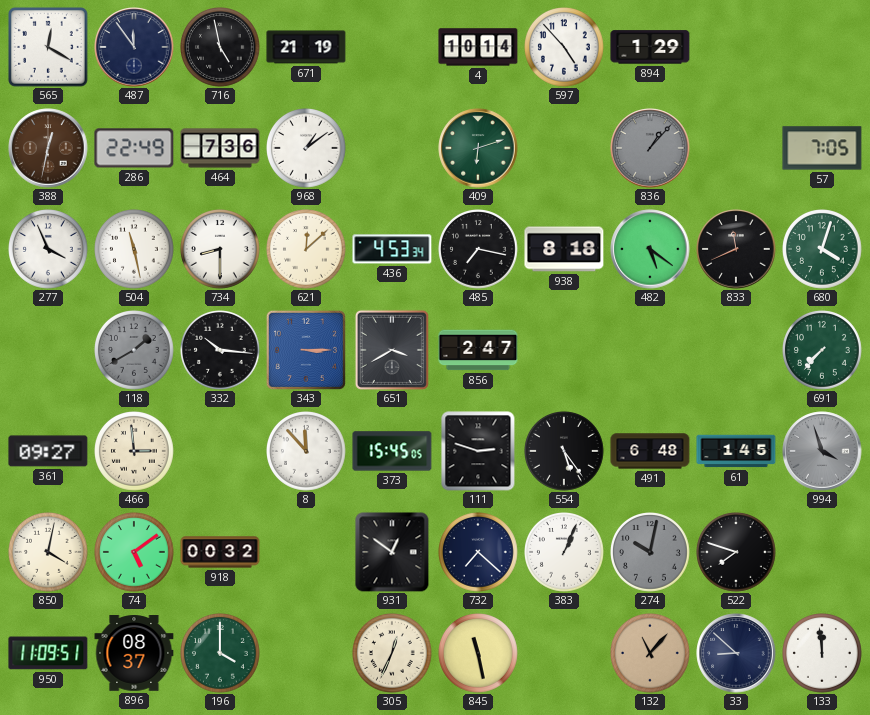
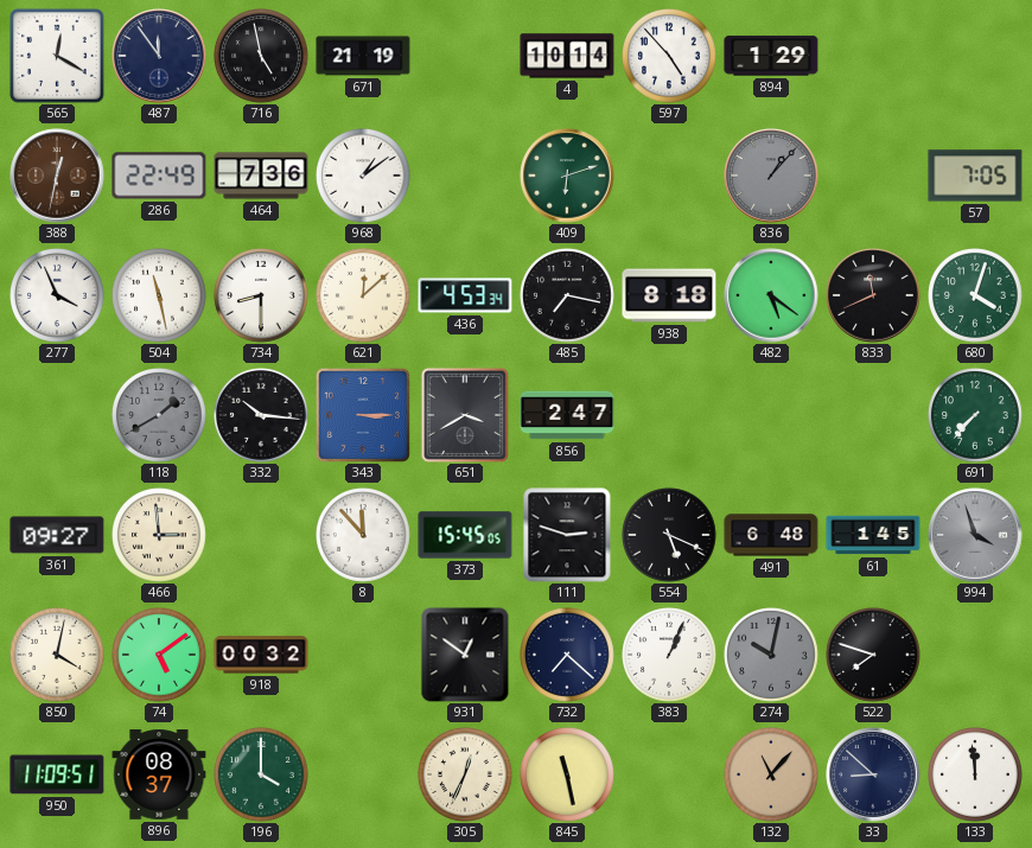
554: 5:24 -> 5:19 (670, 536)
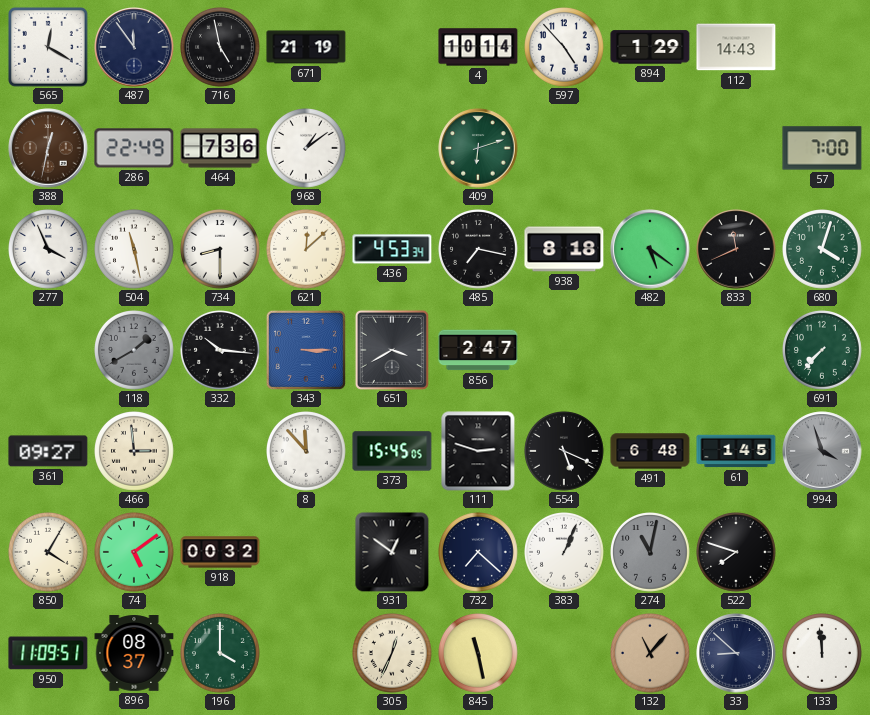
112: none -> 14:43 (736, 47)
836: 1:07 -> none (771, 176)
57: 7:05 -> 7:00 (822, 148)
850: 4:02 -> 4:05 (49, 553)
274: 10:02 -> 11:02 (651, 553)
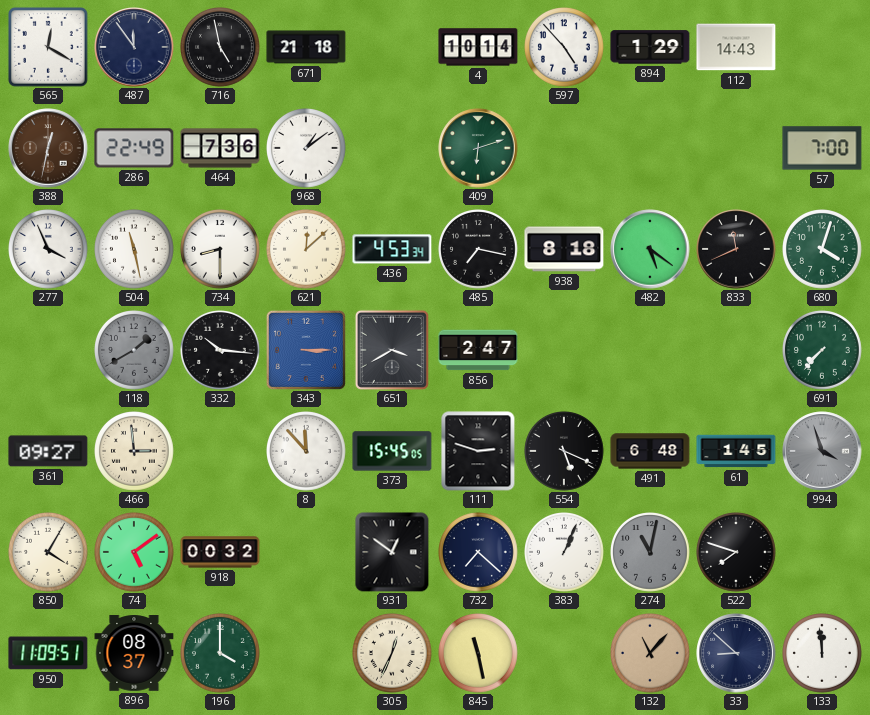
671: 21:19 -> 21:18 (306, 47)
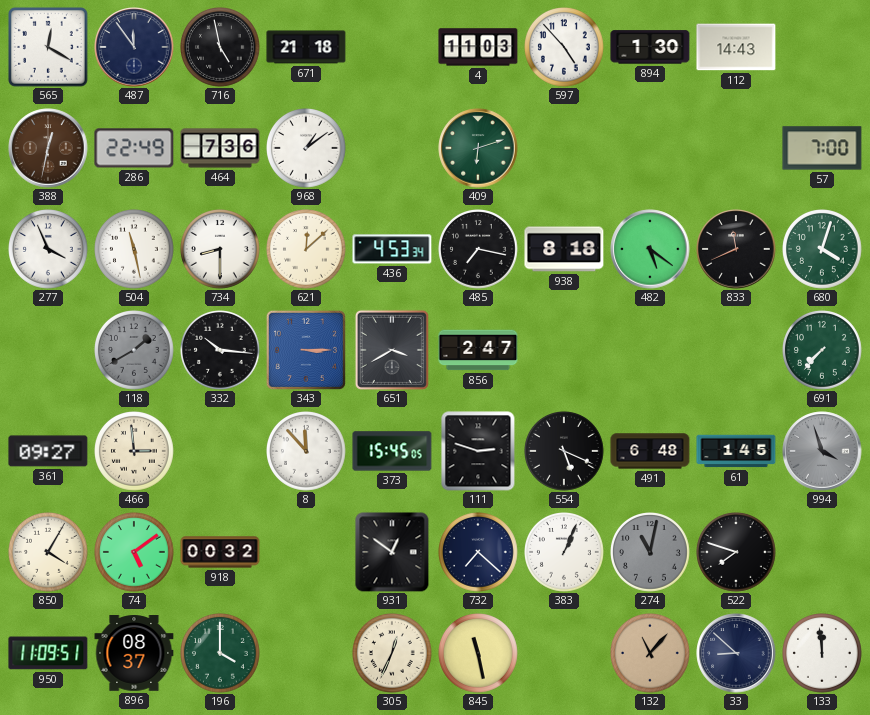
4: 10:14 -> 11:03 (478, 47)
894: 1:29 -> 1:30 (650, 47)
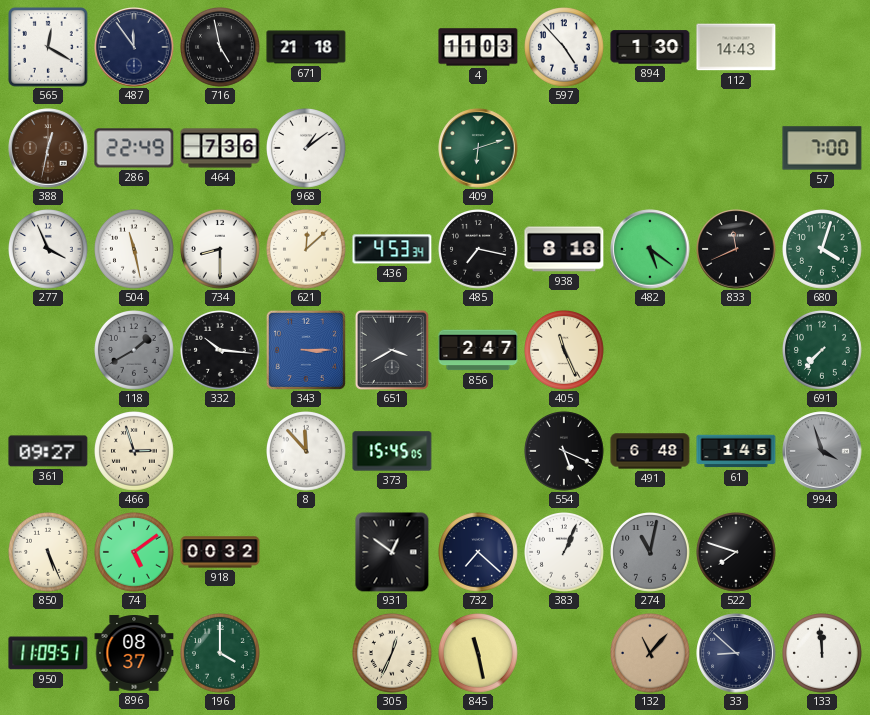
405: none -> 11:26 (565, 351)
466: 2:59 -> 2:57 (135, 452)
111: 2:48 -> none (478, 451)
850: 4:05 -> 5:26 (49, 553)
